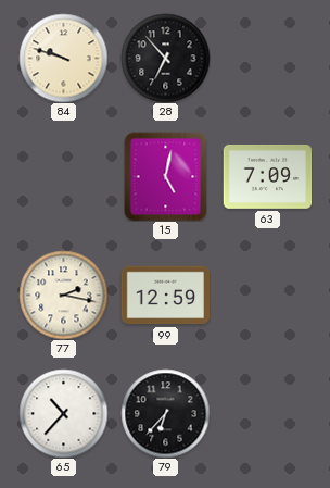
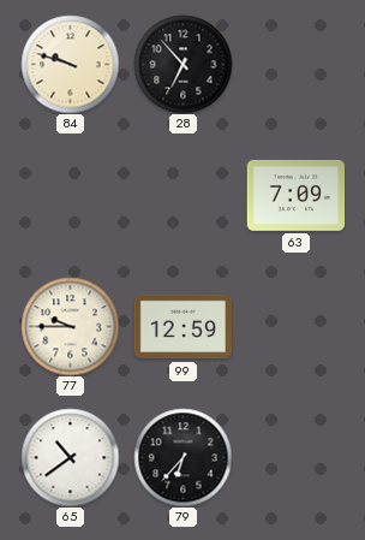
15: 5:02 -> none (166, 176)
77: 2:17 -> 9:45 (70, 326)
65: 10:37 -> 10:39 (70, 457)
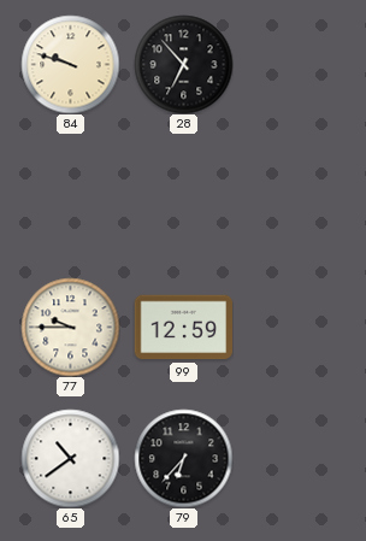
63: 7:09 -> none (295, 195)
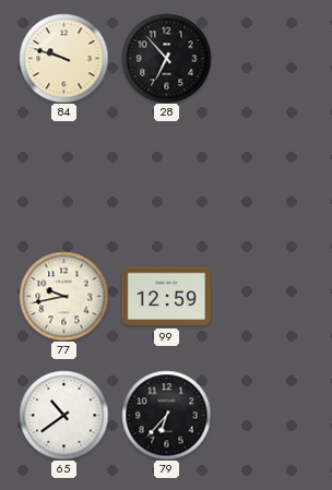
77: 9:45 -> 9:43 (63, 296)
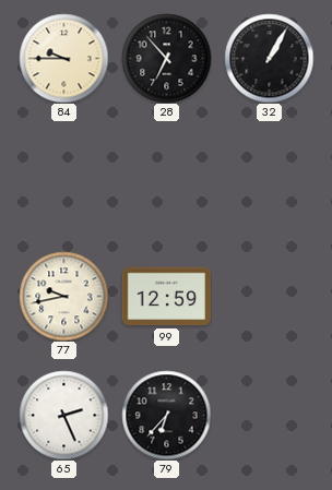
84: 9:48 -> 9:45 (63, 58)
32: none -> 1:05 (269, 58)
65: 10:39 -> 2:26 (63, 415)
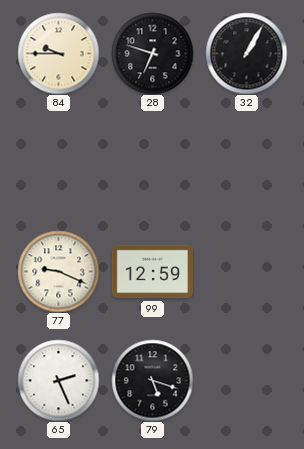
28: 6:53 -> 6:48 (152, 53)
77: 9:43 -> 9:19 (58, 271)
79: 6:37 -> 5:18 (152, 380)
